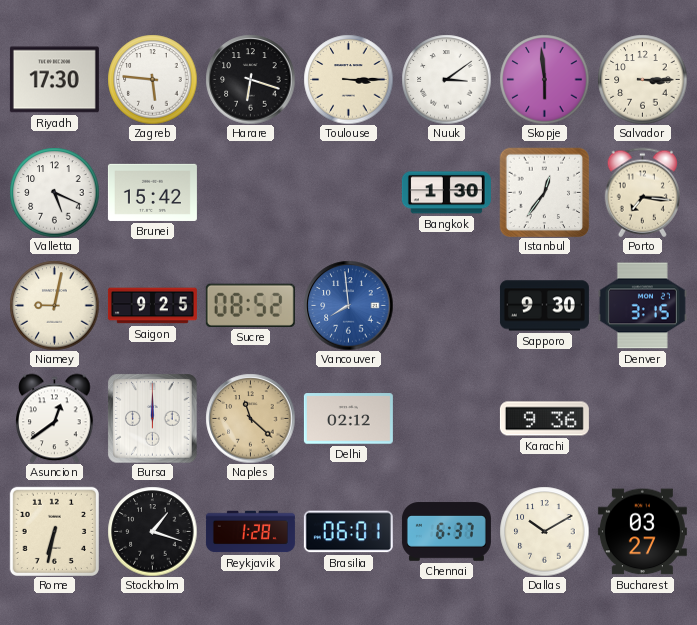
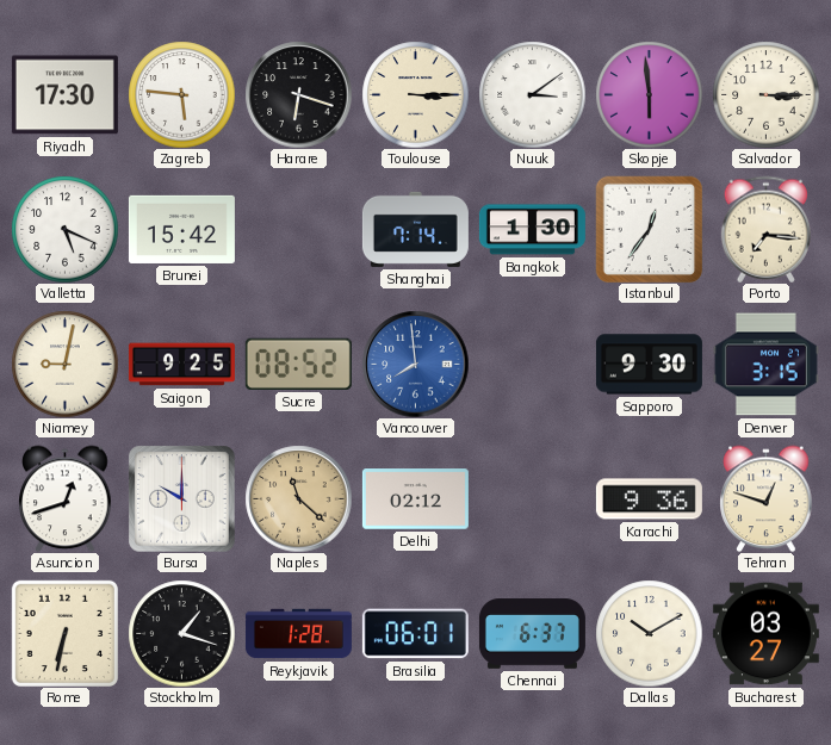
Shanghai: none -> 7:14 (415, 229)
Asuncion: 12:39 -> 12:42 (66, 498)
Bursa: 12:00 -> 10:00 (181, 498)
Tehran: none -> 12:48 (767, 498)
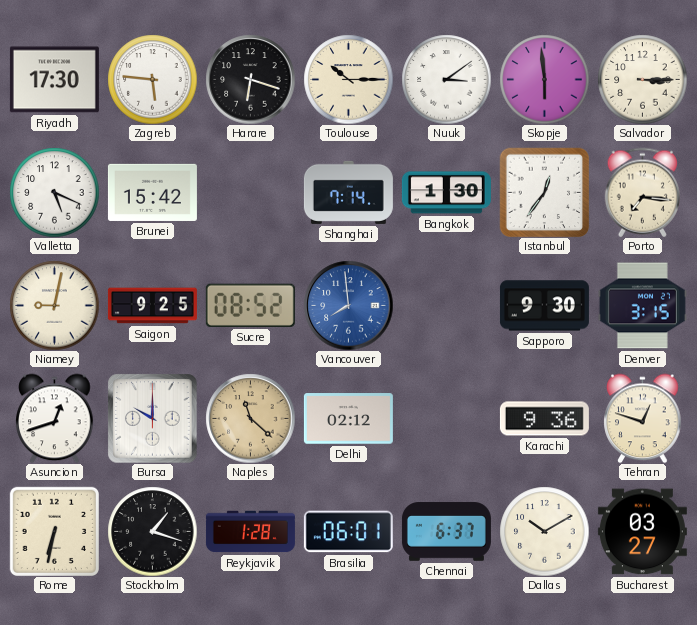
Toulouse: 3:15 -> 10:15 (348, 79)
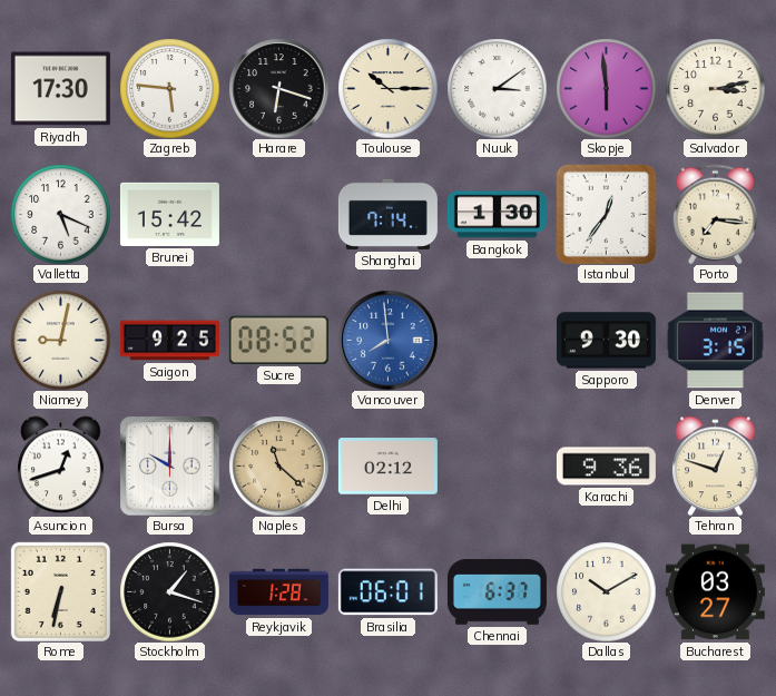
Salvador: 3:15 -> 3:13 (715, 88)
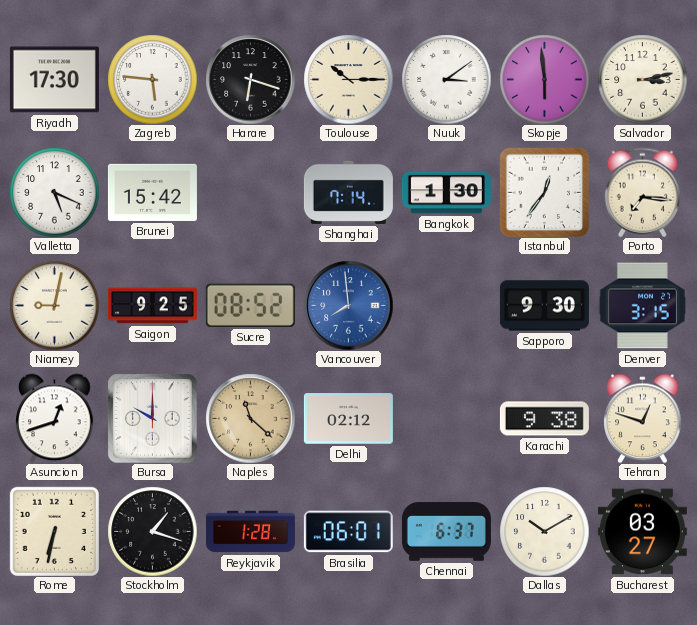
Karachi: 9:36 -> 9:38 (544, 419)
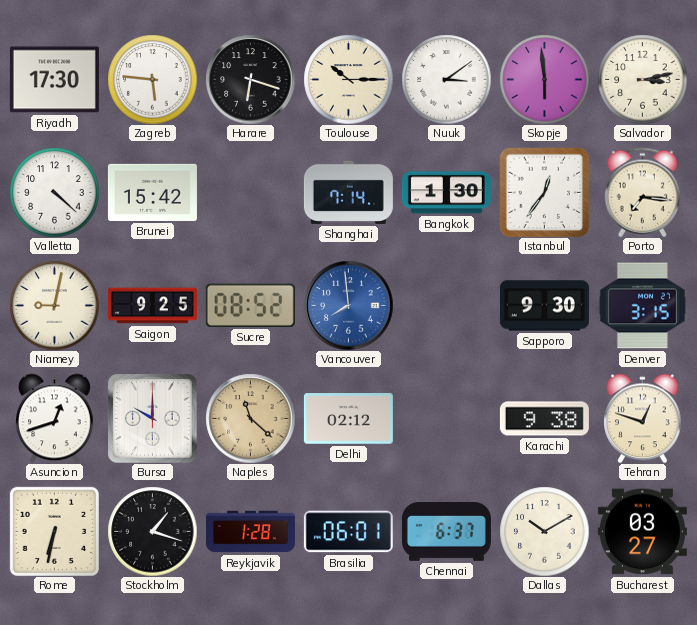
Valletta: 5:19 -> 4:22 (54, 192)
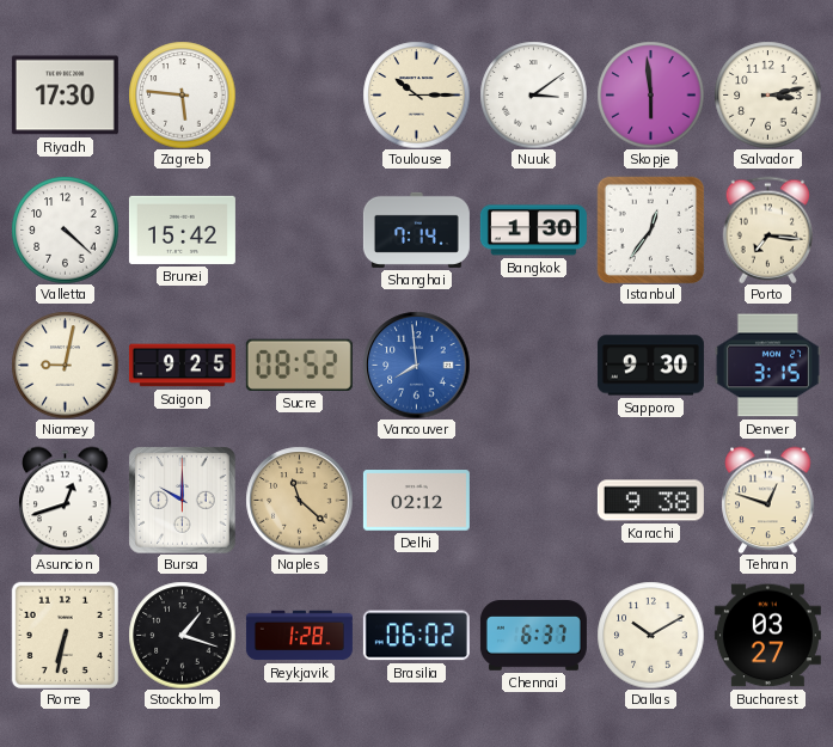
Harare: 6:18 -> none (250, 79)
Brasilia: 06:01 -> 06:02 (416, 636)
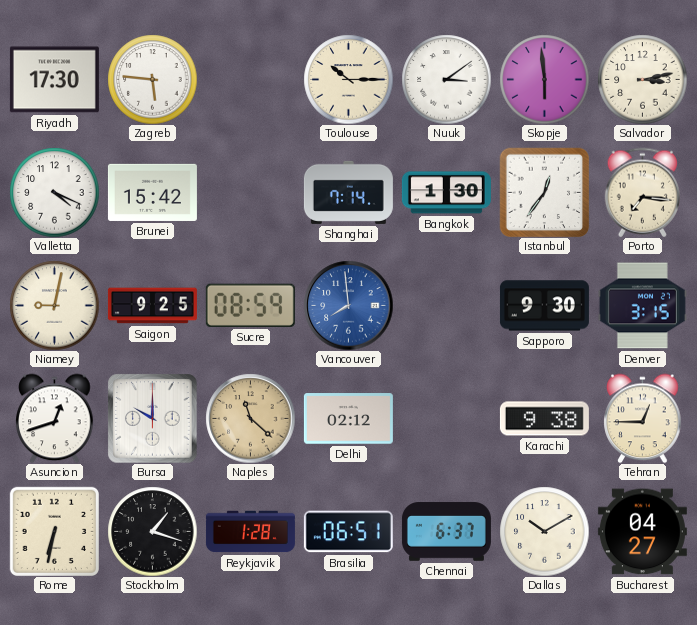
Valletta: 4:22 -> 4:19 (54, 192)
Sucre: 08:52 -> 08:59 (250, 305)
Tehran: 12:48 -> 12:45 (643, 418)
Brasilia: 06:02 -> 06:51 (348, 532)
Bucharest: 03:27 -> 04:27 (642, 532)
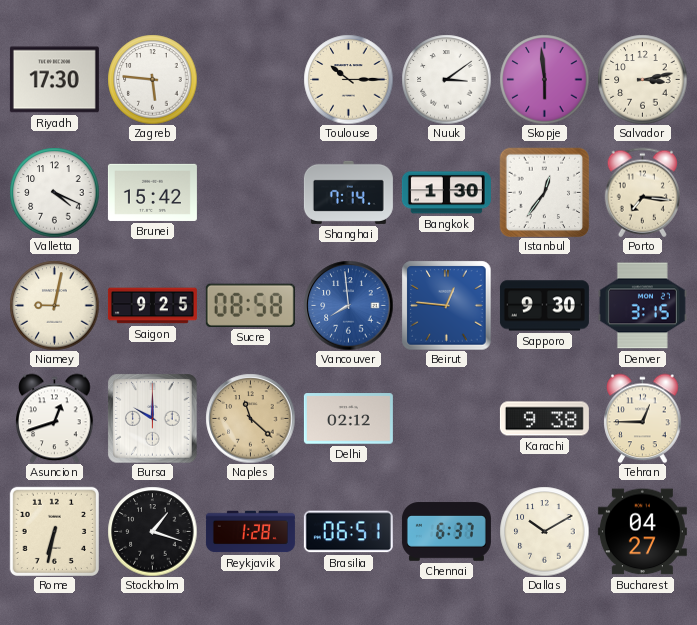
Sucre: 08:59 -> 08:58 (250, 305)
Beirut: none -> 12:46 (446, 305)
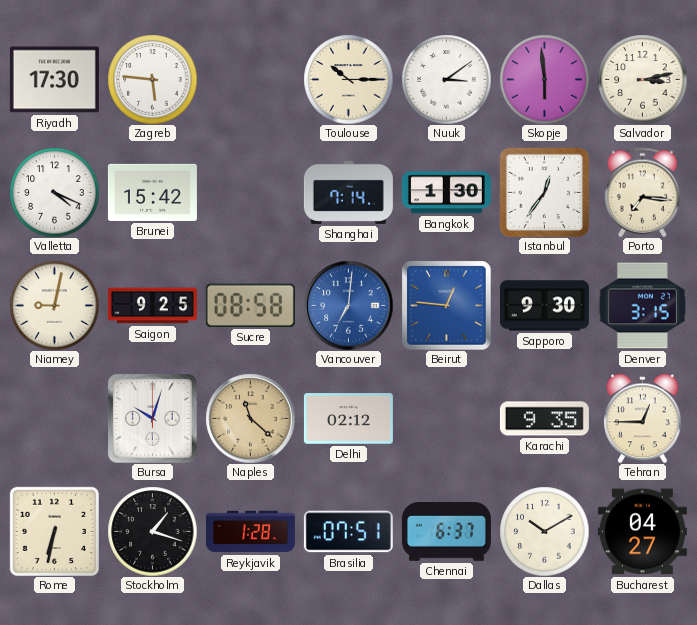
Vancouver: 7:59 -> 7:01 (348, 305)
Asuncion: 12:42 -> none (55, 418)
Bursa: 10:00 -> 10:03 (152, 418)
Karachi: 9:38 -> 9:35 (544, 419)
Brasilia: 06:51 -> 07:51 (348, 532)
